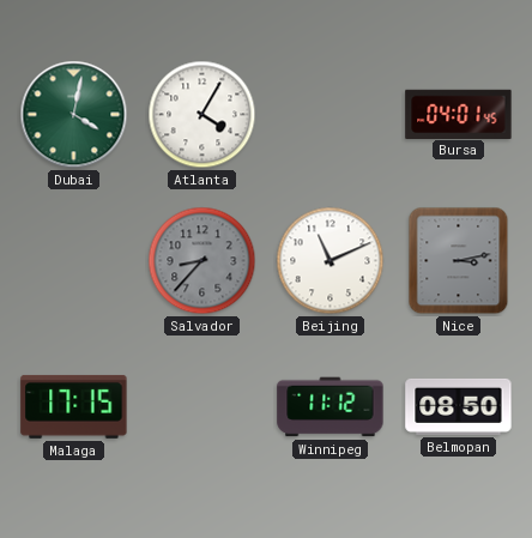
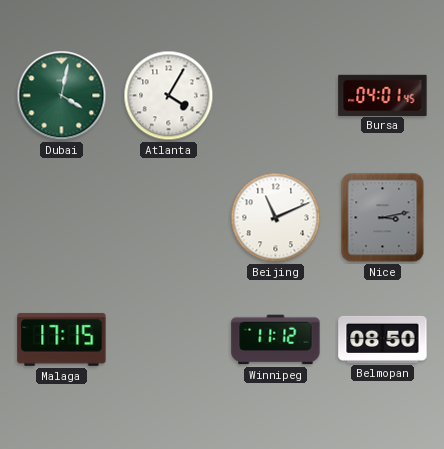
Salvador: 8:37 -> none (202, 261)
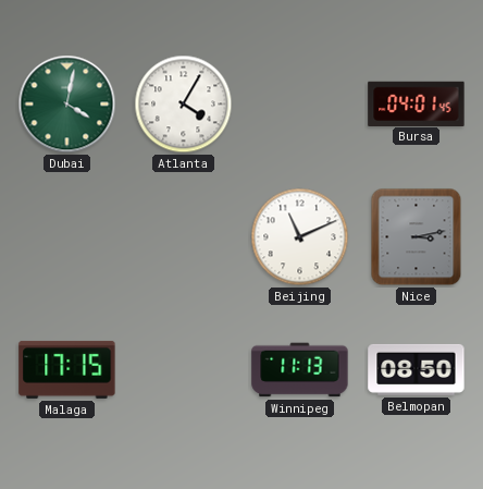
Winnipeg: 11:12 -> 11:13 (300, 370)
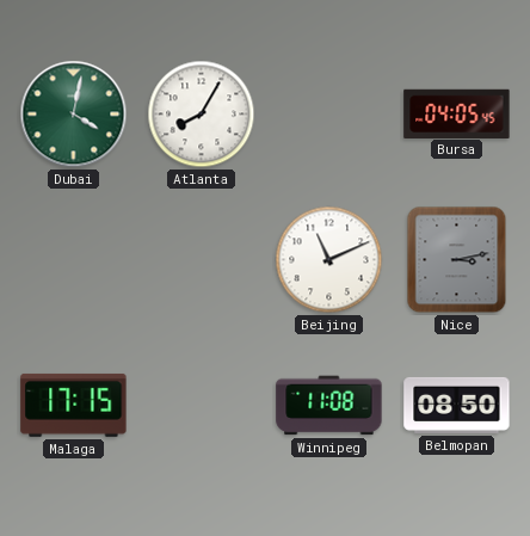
Atlanta: 4:05 -> 8:05 (202, 115)
Bursa: 04:01 -> 04:05 (457, 113)
Winnipeg: 11:13 -> 11:08 (329, 406)
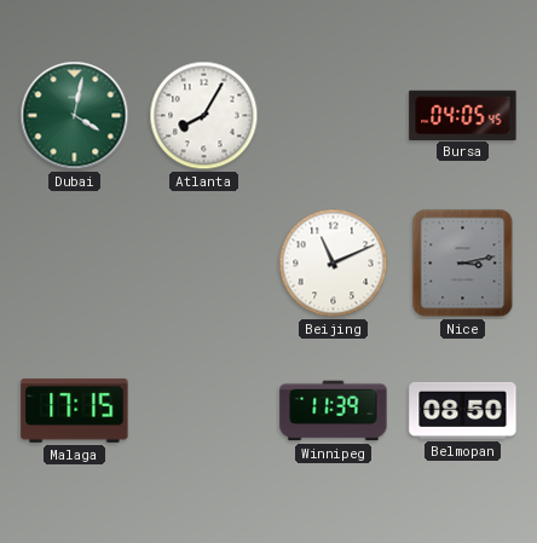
Winnipeg: 11:08 -> 11:39 (334, 411)
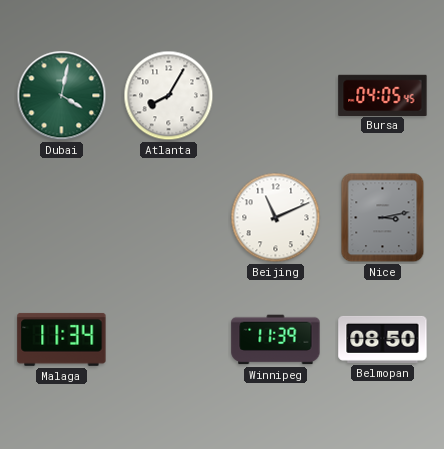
Malaga: 17:15 -> 11:34 (62, 339)
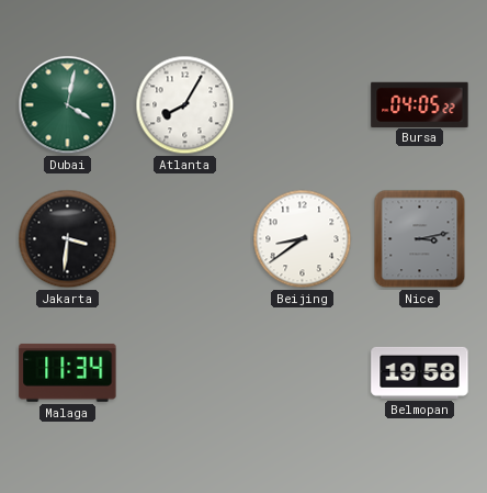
Bursa: 04:05:45 -> 04:05:22 (420, 104)
Jakarta: none -> 3:31 (68, 239)
Beijing: 11:11 -> 8:39 (303, 239)
Winnipeg: 11:39 -> none (276, 340)
Belmopan: 08:50 -> 19:58 (420, 372)
